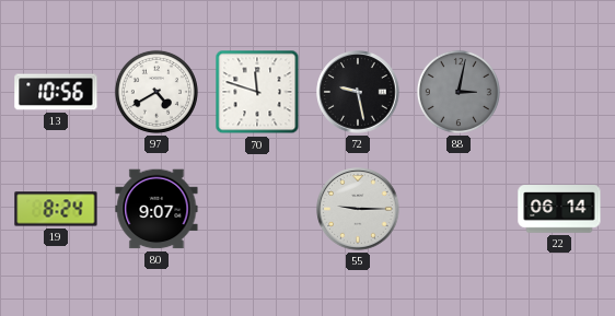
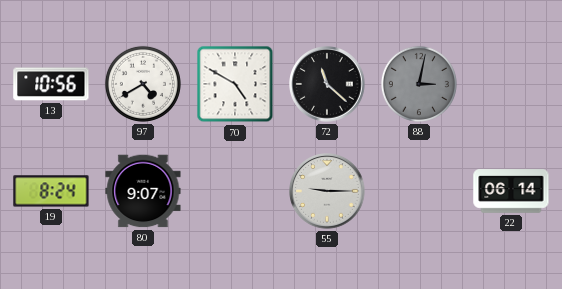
70: 11:48 -> 4:50 (235, 84)
72: 9:28 -> 11:22 (327, 84)
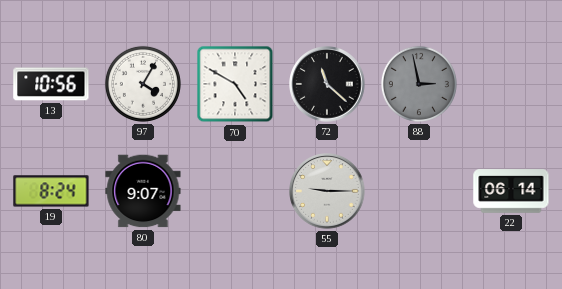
97: 4:40 -> 4:05 (143, 84)
88: 3:02 -> 2:58 (419, 84)
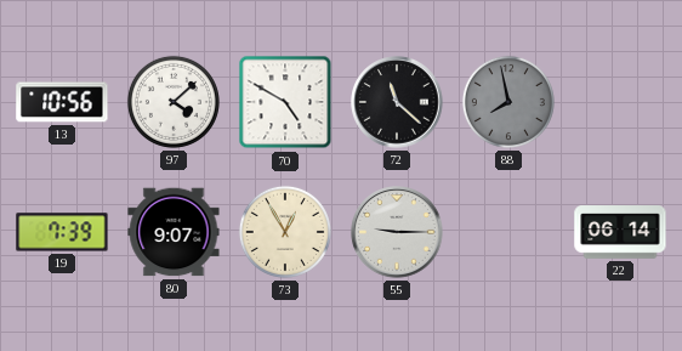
97: 4:05 -> 4:08 (174, 102)
88: 2:58 -> 7:58 (508, 102)
19: 8:24 -> 7:39 (62, 232)
73: none -> 12:55 (285, 232)
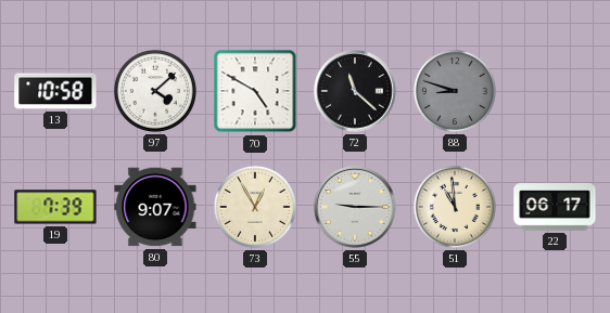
13: 10:56 -> 10:58 (55, 91)
88: 7:58 -> 8:48 (455, 91)
51: none -> 10:59 (455, 207)
22: 06:14 -> 06:17 (555, 207)
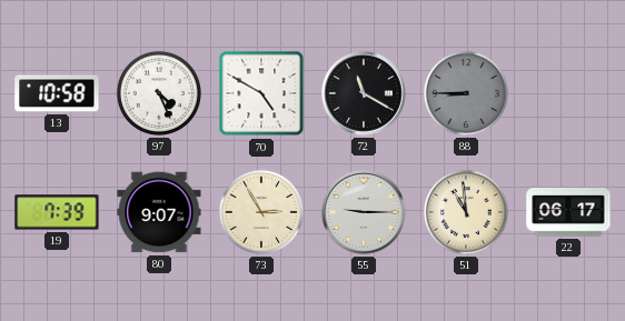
97: 4:08 -> 4:26 (159, 93)
72: 11:22 -> 11:20 (364, 93)
88: 8:48 -> 8:45 (466, 93)
73: 12:55 -> 2:55 (261, 212)
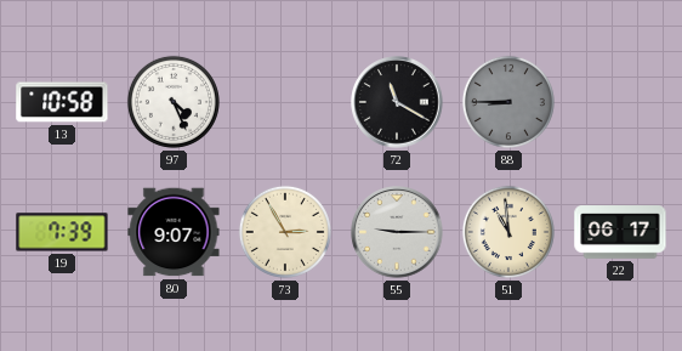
70: 4:50 -> none (261, 93)
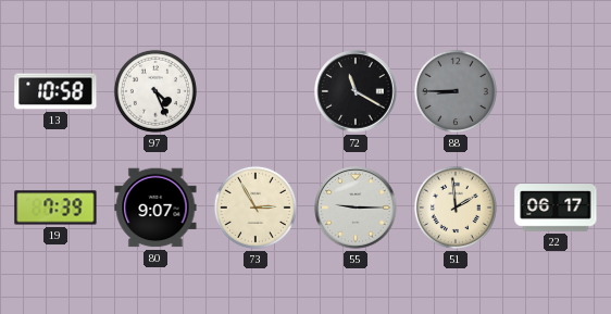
51: 10:59 -> 1:59 (456, 208)
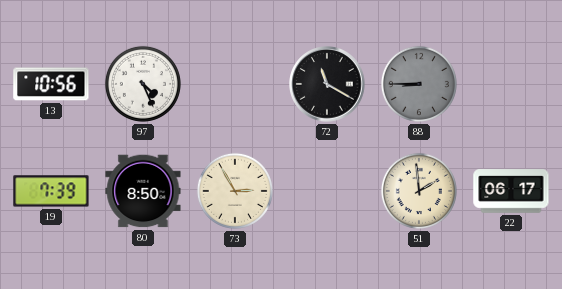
13: 10:58 -> 10:56 (51, 84)
80: 9:07 -> 8:50 (143, 191)
55: 9:15 -> none (356, 208)
